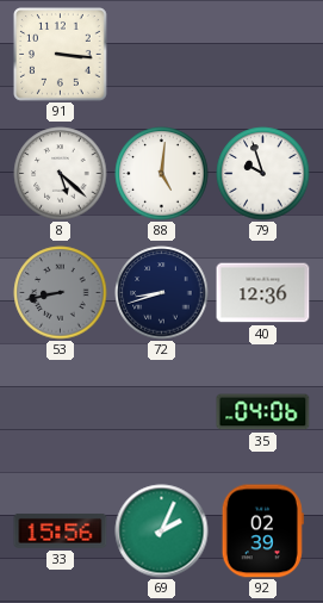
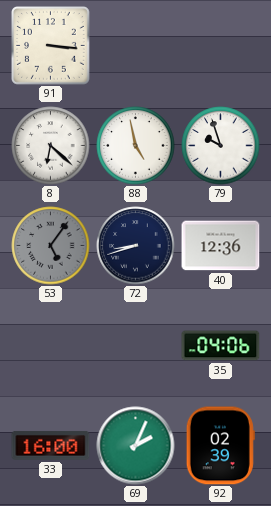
8: 5:22 -> 6:22 (51, 146)
88: 5:01 -> 4:58 (136, 146)
53: 8:43 -> 5:06 (51, 246)
33: 15:56 -> 16:00 (51, 445)
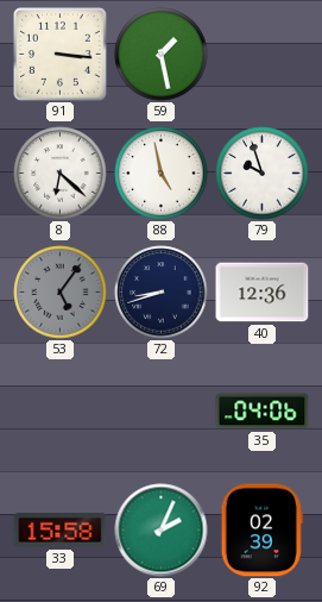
59: none -> 1:28 (162, 55)
33: 16:00 -> 15:58 (61, 529)
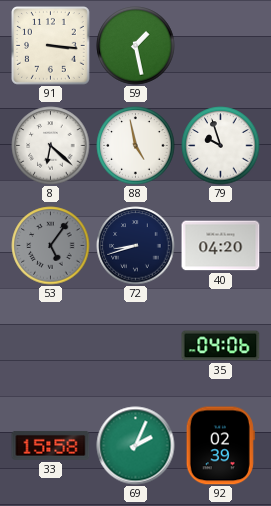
40: 12:36 -> 04:20 (221, 246)
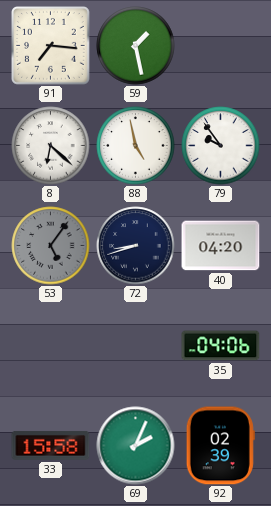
91: 3:16 -> 7:16 (51, 46)
79: 9:57 -> 9:54 (221, 146)
